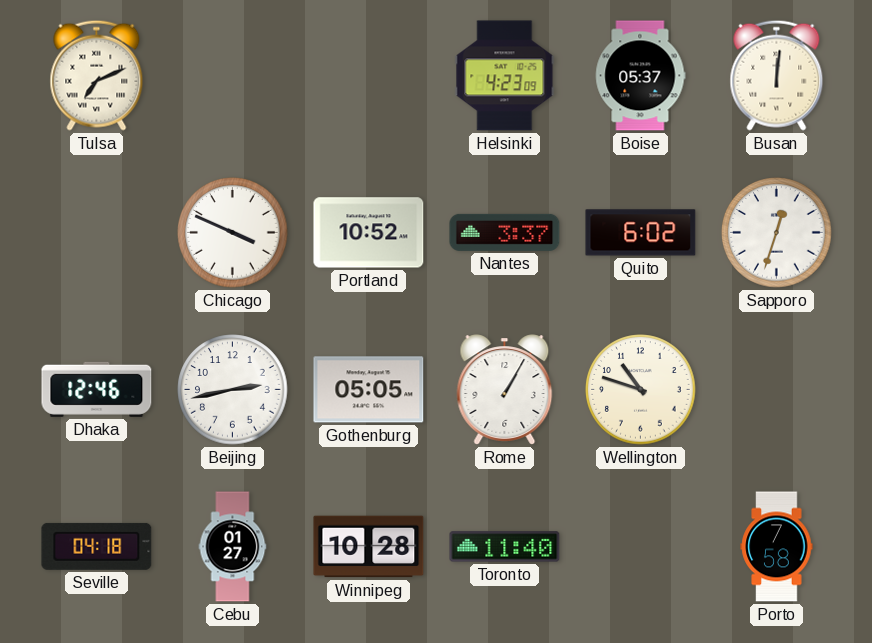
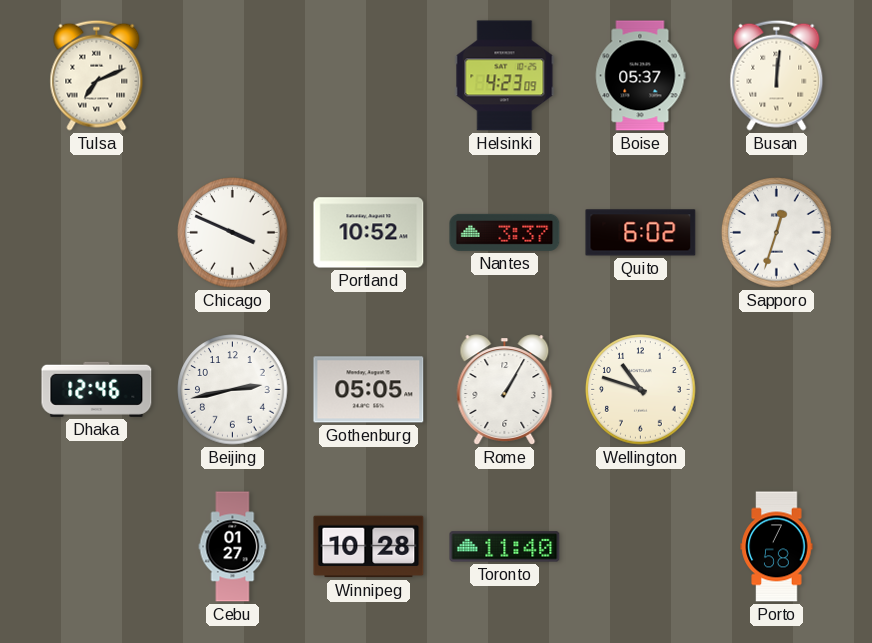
Seville: 04:18 -> none (97, 546)
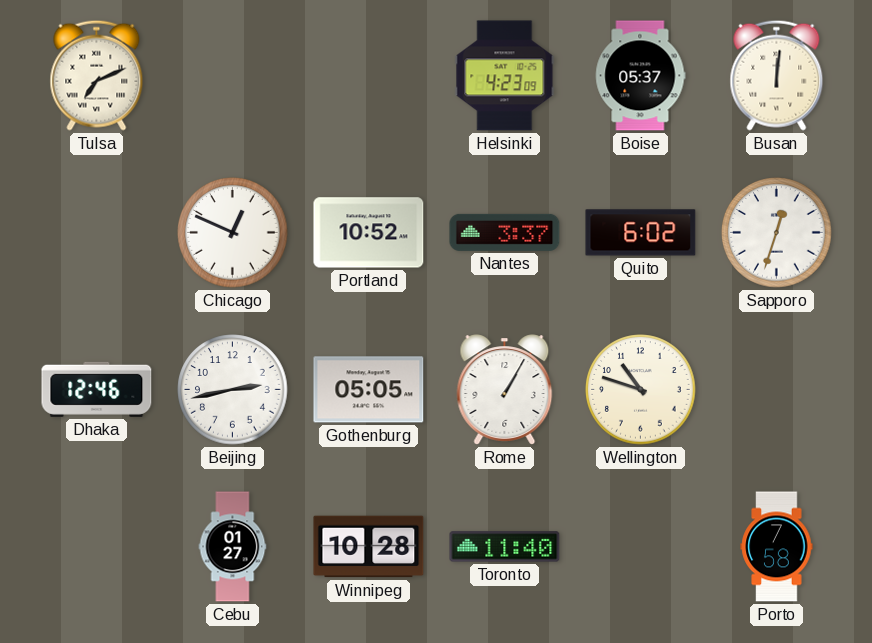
Chicago: 3:49 -> 12:49 (233, 233)
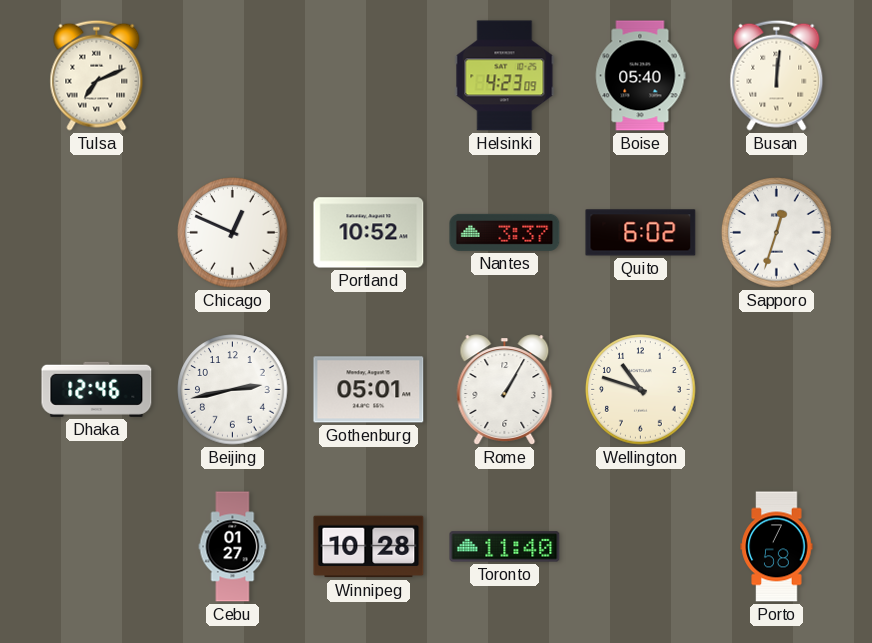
Boise: 05:37 -> 05:40 (640, 76)
Gothenburg: 05:05 -> 05:01 (369, 390)
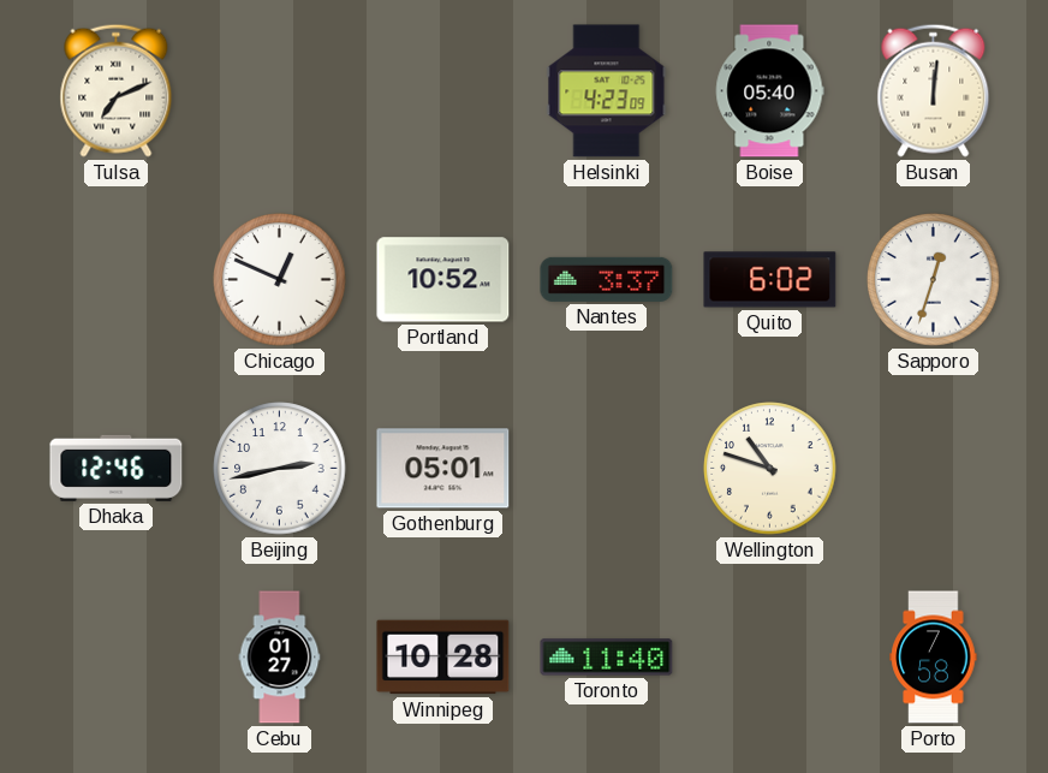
Rome: 1:05 -> none (505, 390)
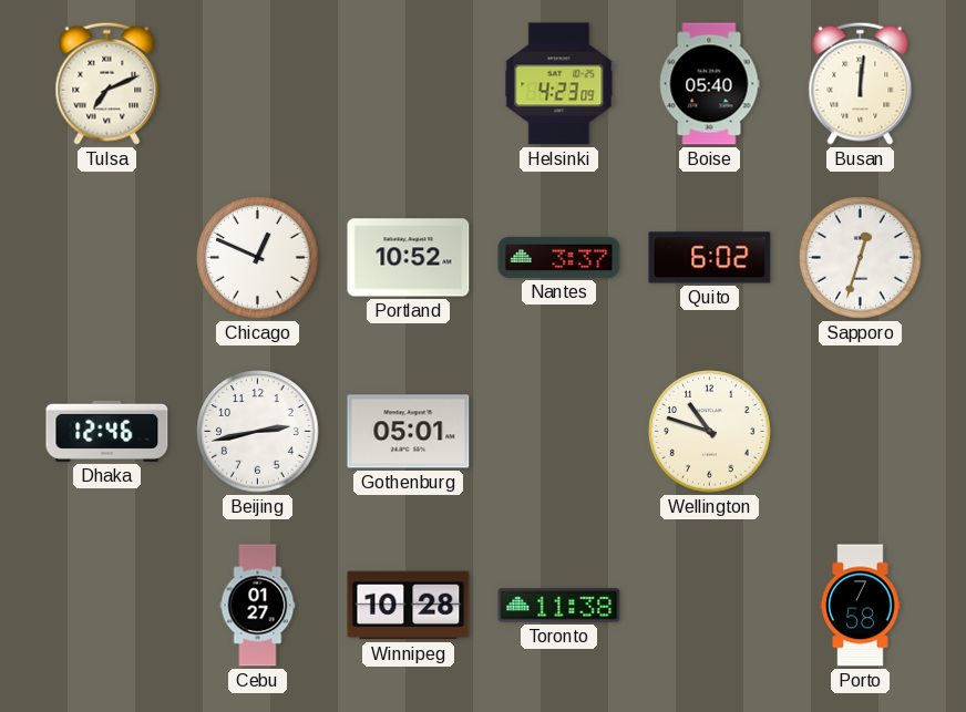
Toronto: 11:40 -> 11:38 (559, 606)
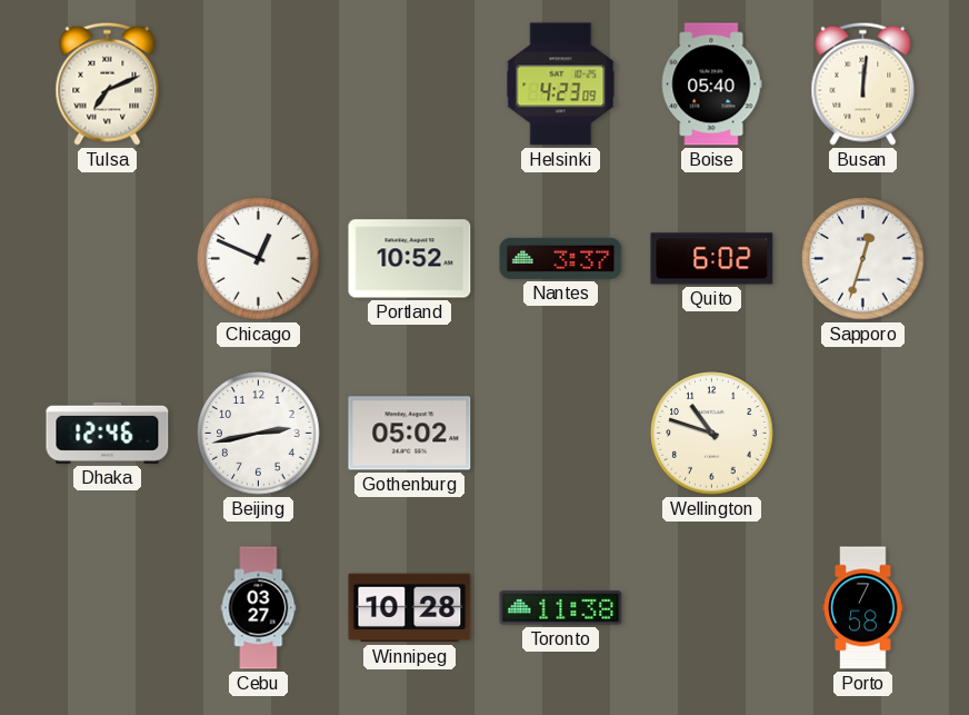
Gothenburg: 05:01 -> 05:02 (410, 434)
Cebu: 01:27 -> 03:27 (259, 608)
